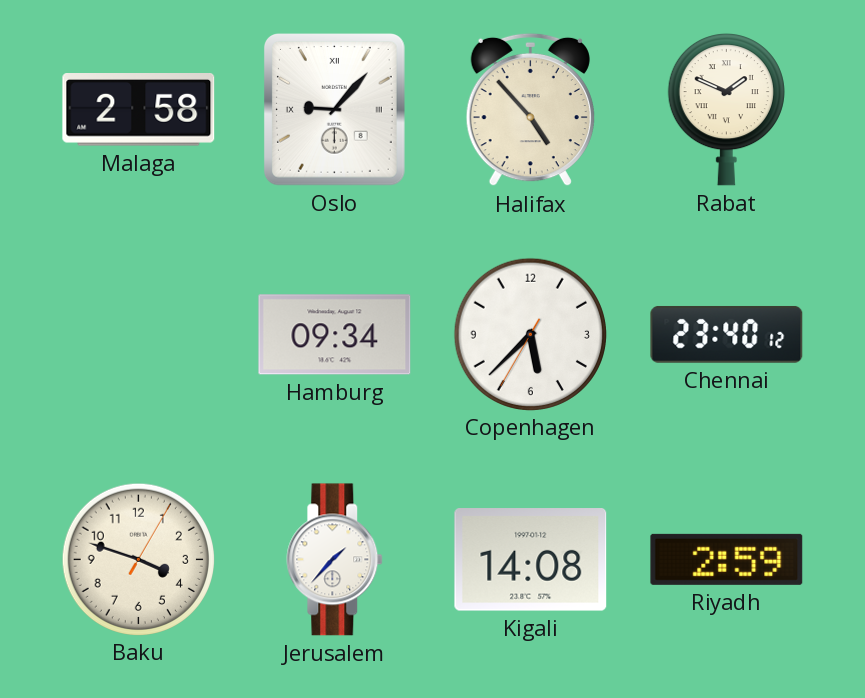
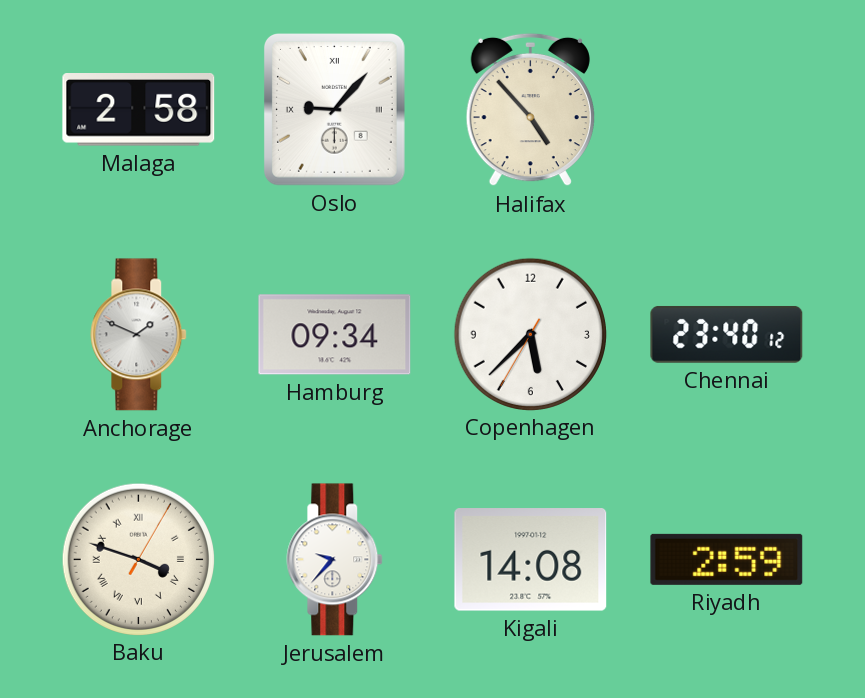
Rabat: 1:49 -> none (726, 109)
Anchorage: none -> 1:49 (139, 335)
Baku numerals: Arabic -> Roman (138, 559)
Jerusalem: 1:37 -> 9:37 (335, 560)
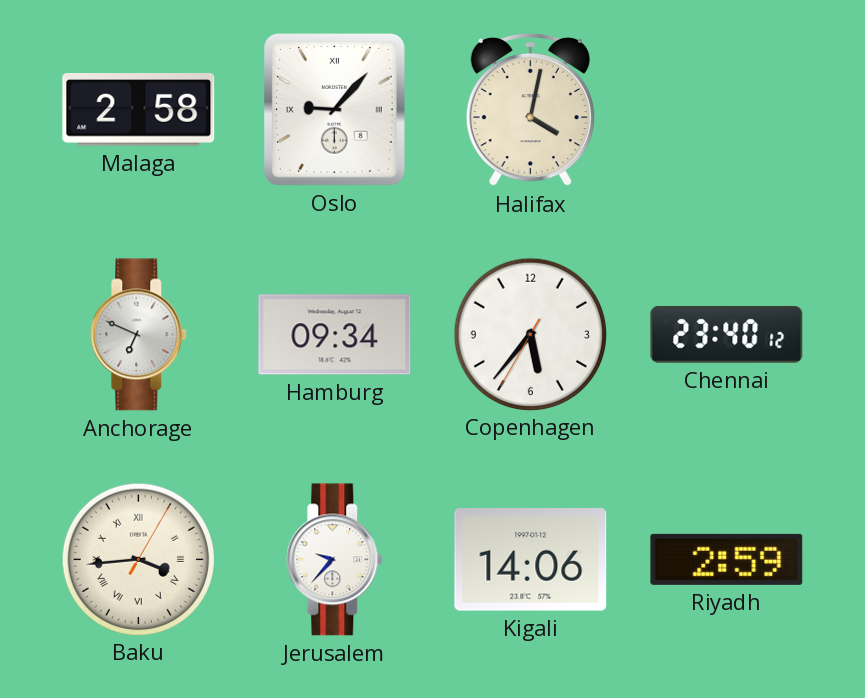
Halifax: 4:53 -> 4:02 (530, 110)
Anchorage: 1:49 -> 6:49 (139, 335)
Copenhagen: 5:37 -> 5:36 (530, 334)
Baku: 3:48 -> 3:44 (138, 559)
Kigali: 14:08 -> 14:06 (531, 560)
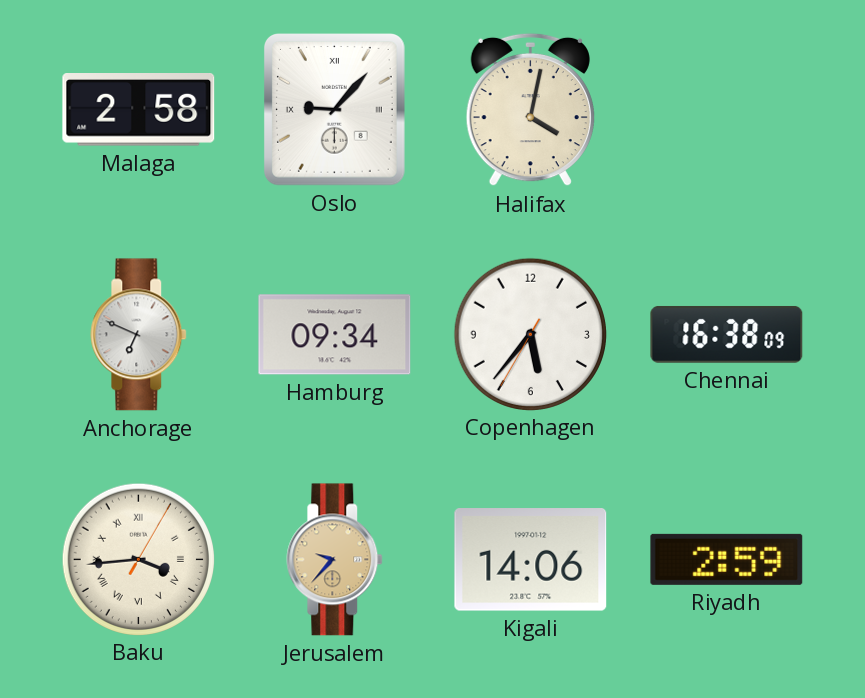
Chennai: 23:40 -> 16:38 (727, 334)
Jerusalem dial: white -> champagne (335, 560)
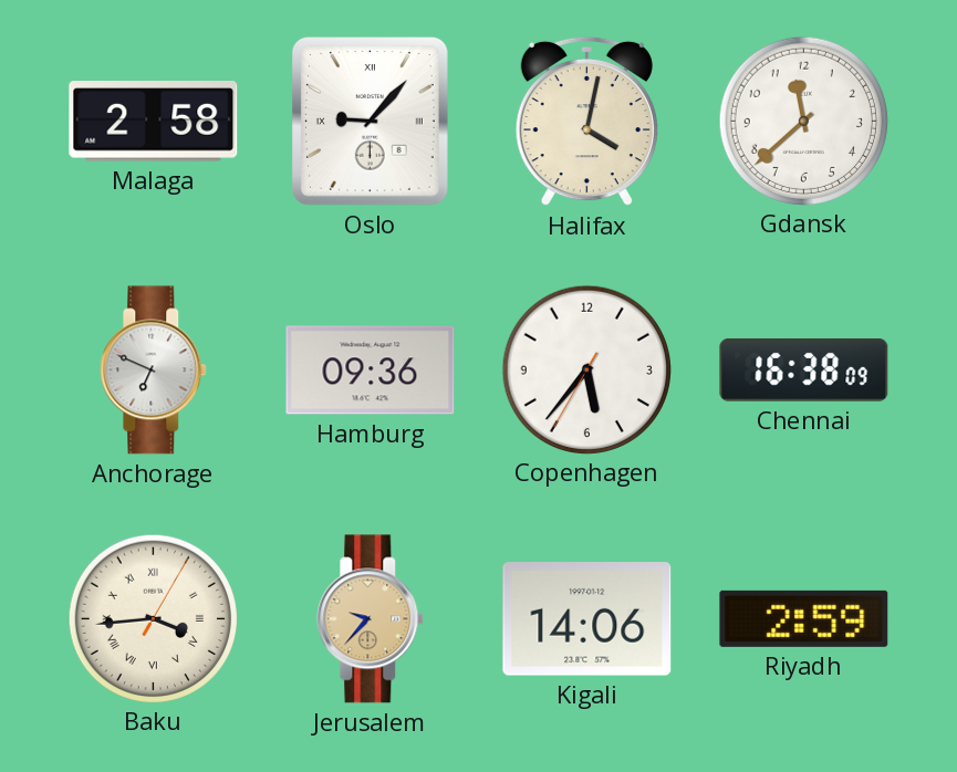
Gdansk: none -> 11:38 (803, 121)
Hamburg: 09:34 -> 09:36 (371, 371)
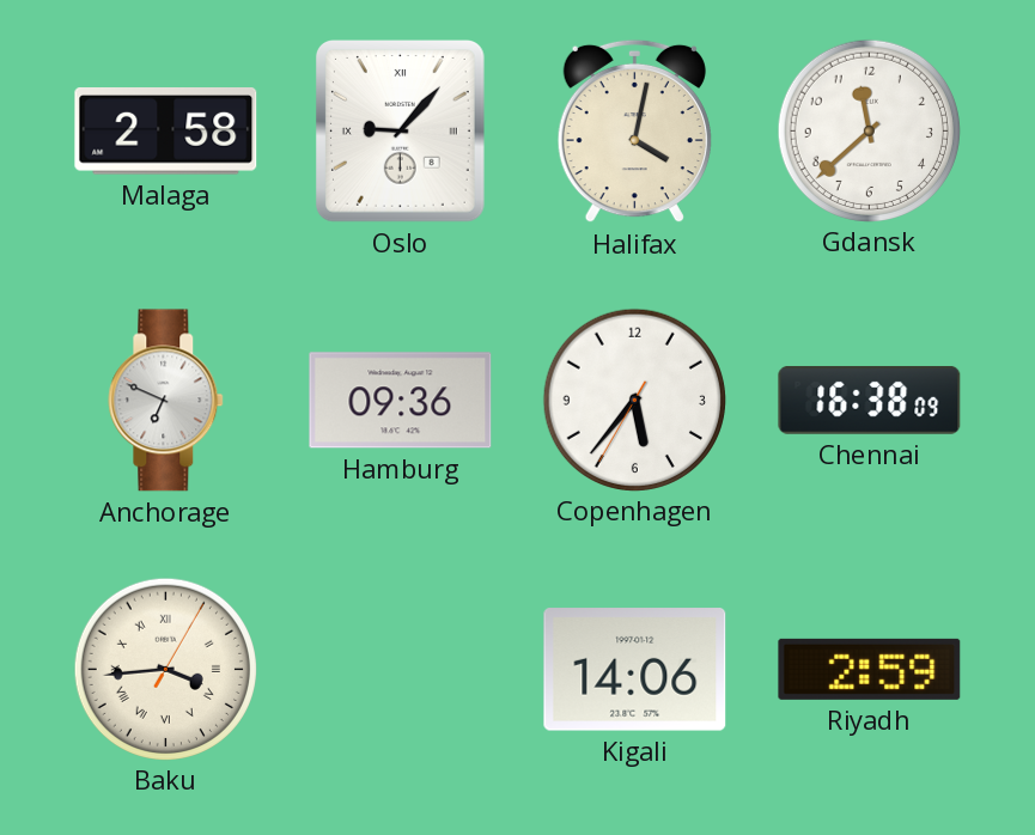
Jerusalem: 9:37 -> none (371, 619)
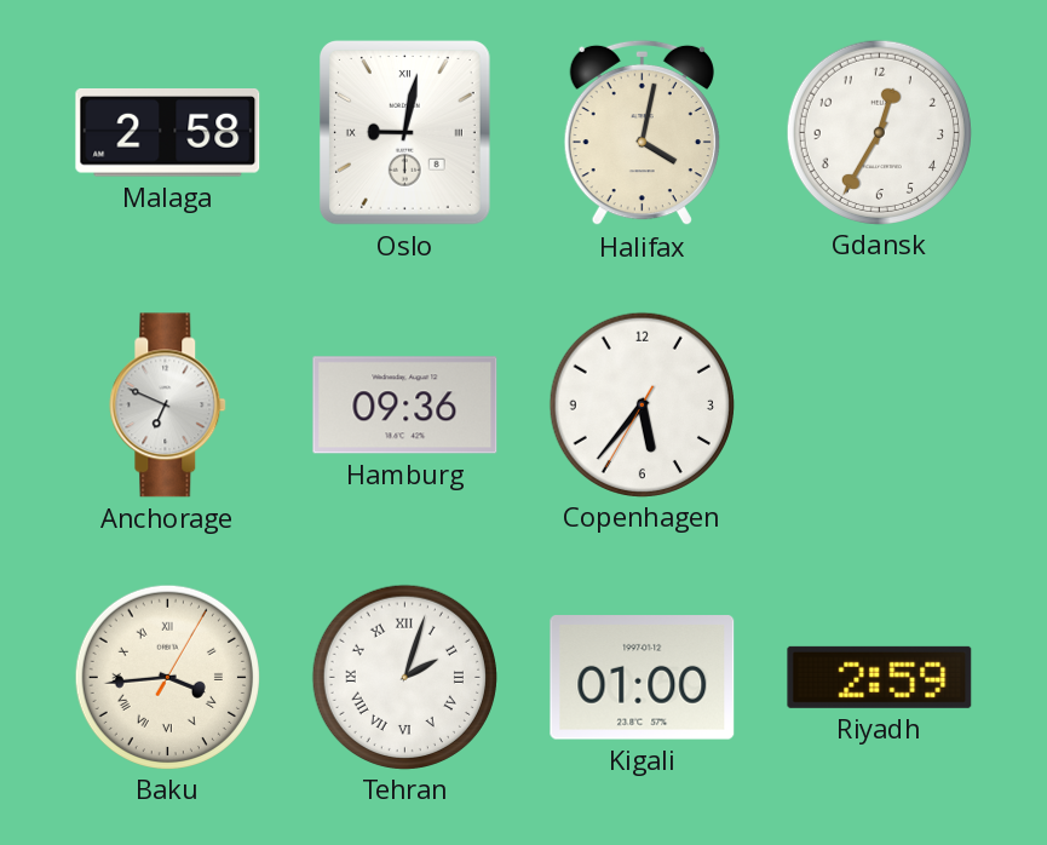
Oslo: 9:07 -> 9:02 (404, 133)
Gdansk: 11:38 -> 12:35 (879, 132)
Chennai: 16:38 -> none (870, 400)
Tehran: none -> 2:03 (404, 677)
Kigali: 14:06 -> 01:00 (643, 678)
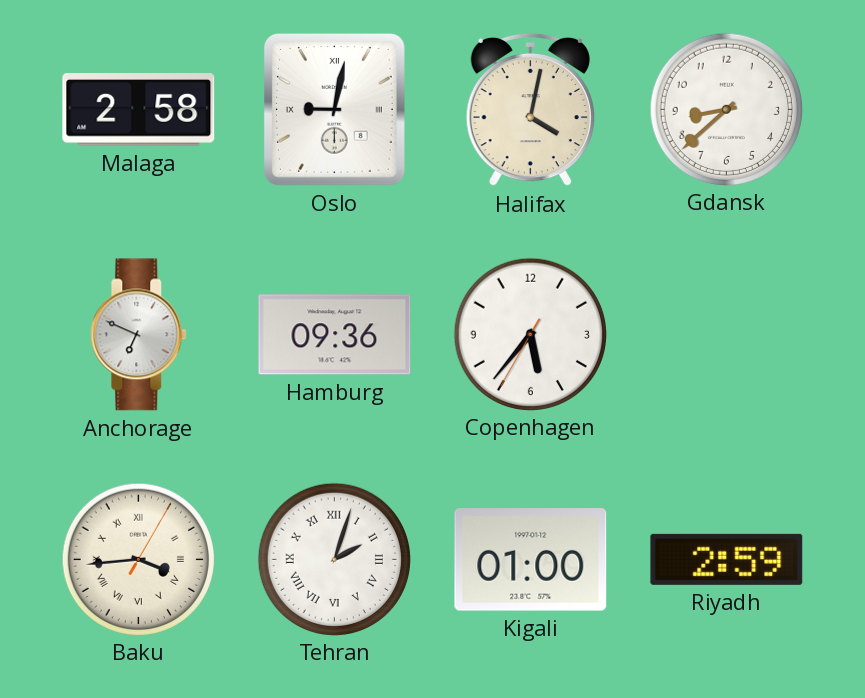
Gdansk: 12:35 -> 8:38 (726, 109)
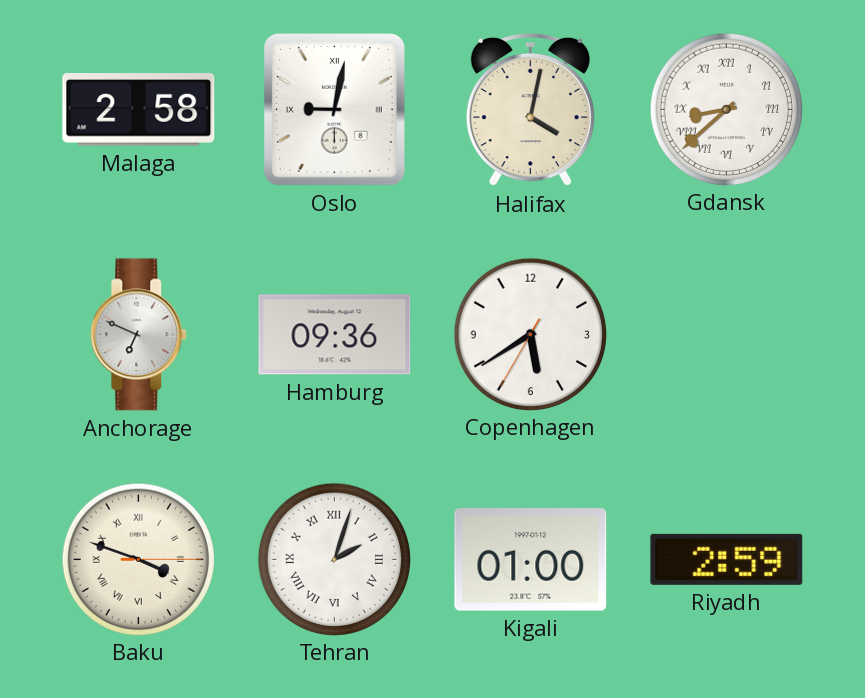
Gdansk numerals: Arabic -> Roman (726, 109)
Copenhagen: 5:36 -> 5:39 (530, 334)
Baku: 3:44 -> 3:48 (138, 559)
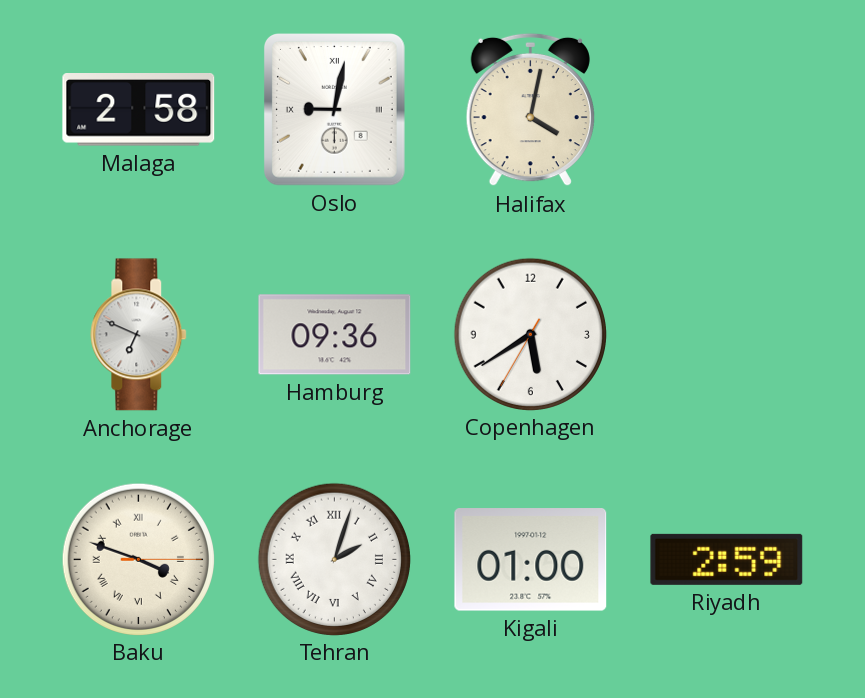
Gdansk: 8:38 -> none (726, 109)
